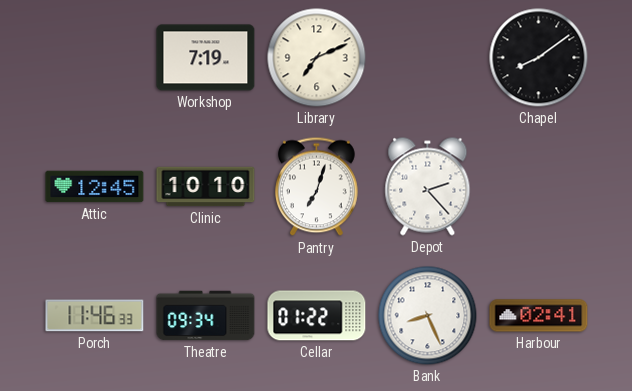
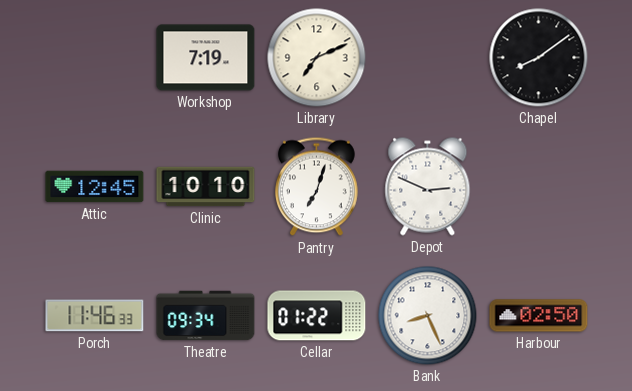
Depot: 2:23 -> 2:49 (428, 187)
Harbour: 02:41 -> 02:50 (539, 316)
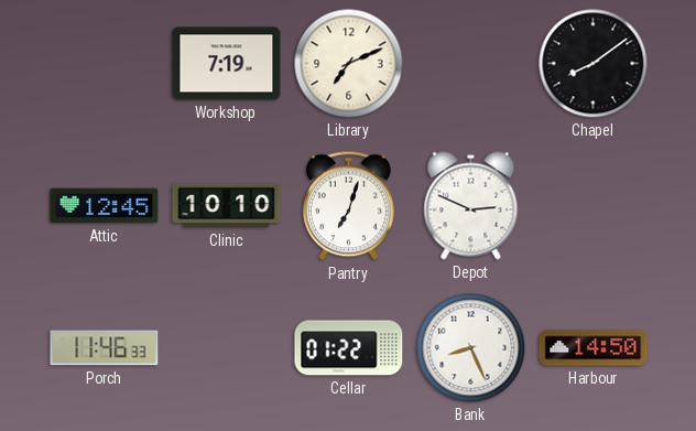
Theatre: 09:34 -> none (206, 316)
Harbour: 02:50 -> 14:50 (594, 348)
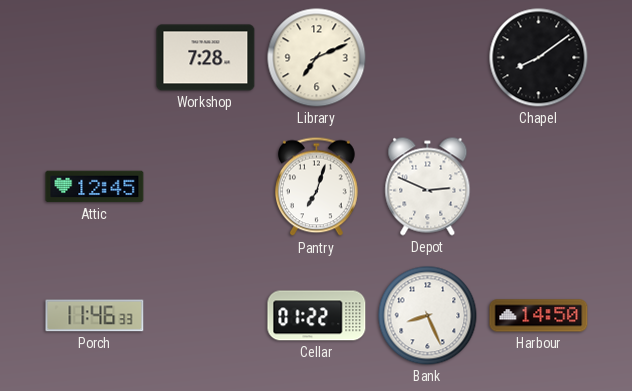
Workshop: 7:19 -> 7:28 (206, 58)
Clinic: 10:10 -> none (227, 206)
